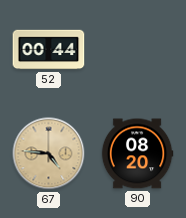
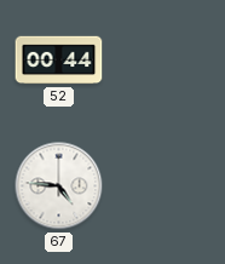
67 dial: champagne -> white (59, 186)
90: 08:20 -> none (137, 154)
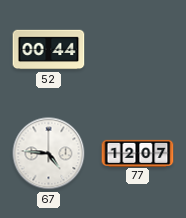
77: none -> 12:07 (138, 153)
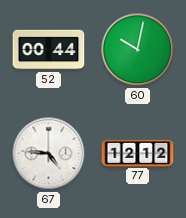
60: none -> 10:02 (138, 50)
77: 12:07 -> 12:12 (138, 153)
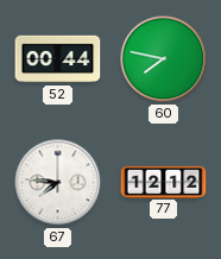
60: 10:02 -> 7:47 (164, 59)
67: 4:46 -> 7:46 (58, 183)
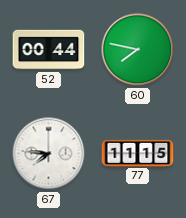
77: 12:12 -> 11:15 (138, 153)
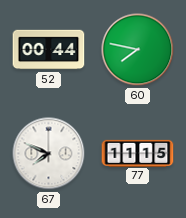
67: 7:46 -> 7:49 (49, 154)
